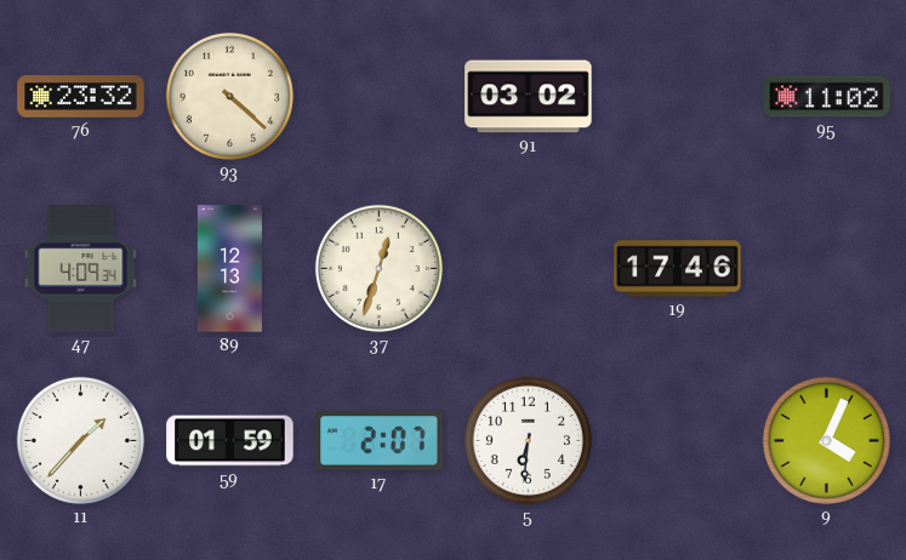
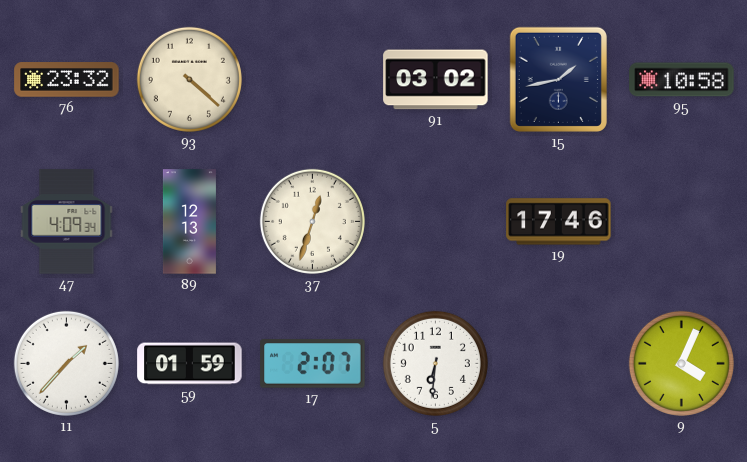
15: none -> 1:43 (558, 79)
95: 11:02 -> 10:58 (682, 80)
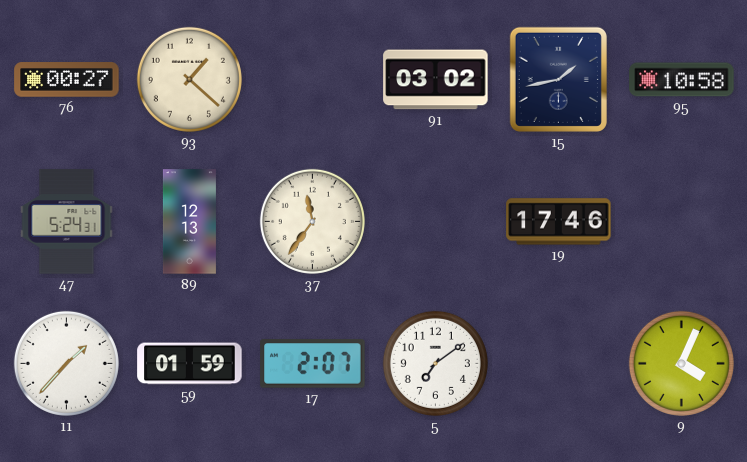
76: 23:32 -> 00:27 (67, 80)
93: 4:22 -> 1:22 (189, 79)
47: 4:09 -> 5:24 (67, 222)
37: 12:33 -> 11:36 (312, 221)
5: 6:31 -> 7:09 (435, 363)
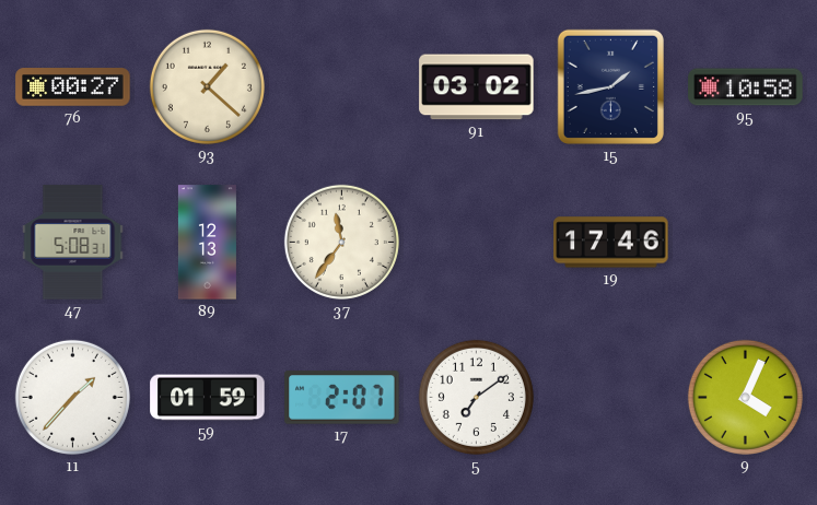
47: 5:24 -> 5:08 (73, 243)
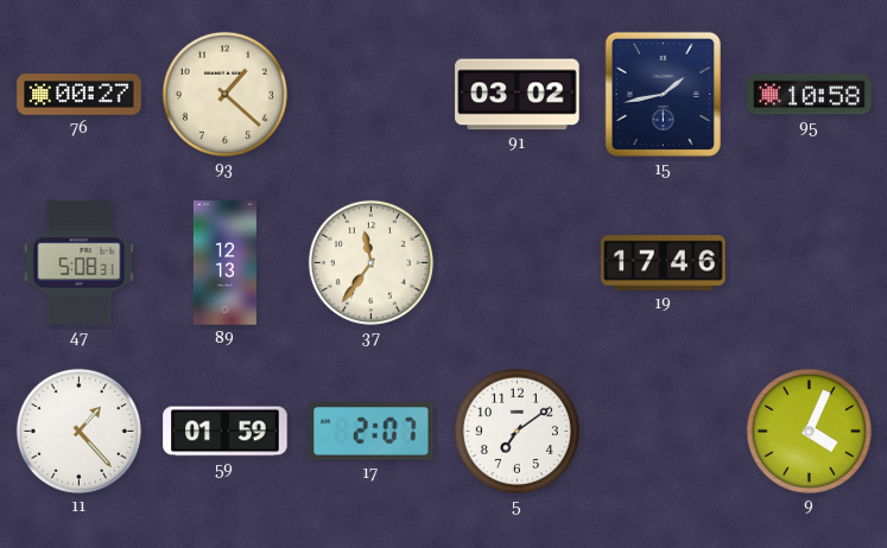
11: 1:37 -> 1:23 (78, 431)
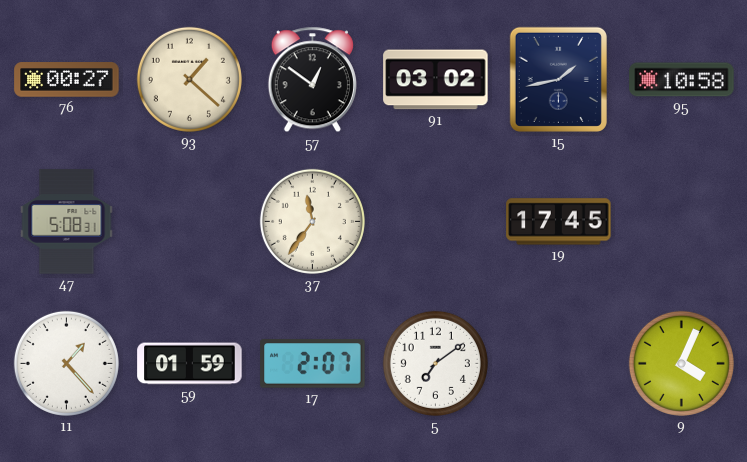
57: none -> 12:51 (312, 80)
89: 12:13 -> none (224, 263)
19: 17:46 -> 17:45 (559, 222)
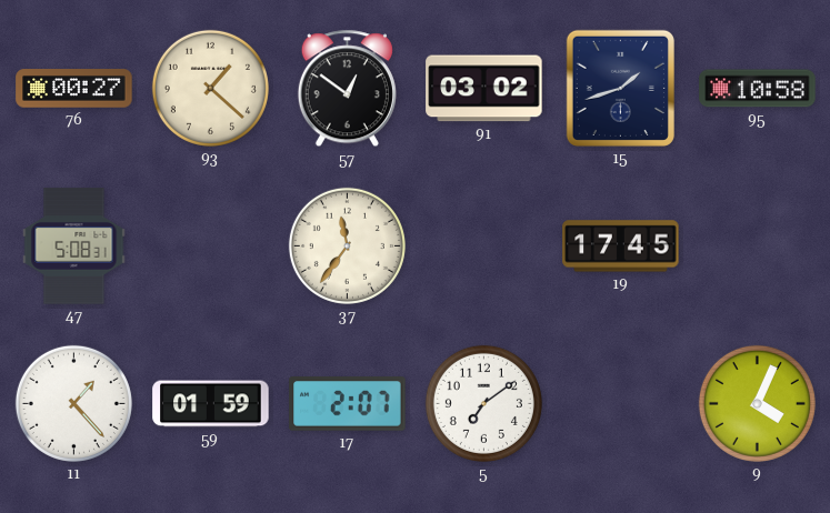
15: 1:43 -> 1:42 (620, 88)
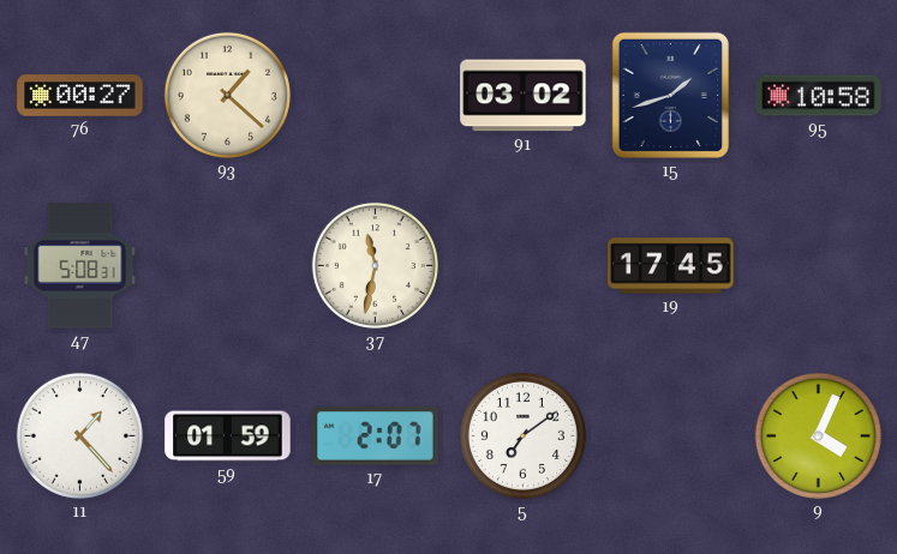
57: 12:51 -> none (347, 89)
37: 11:36 -> 11:32 (375, 265)
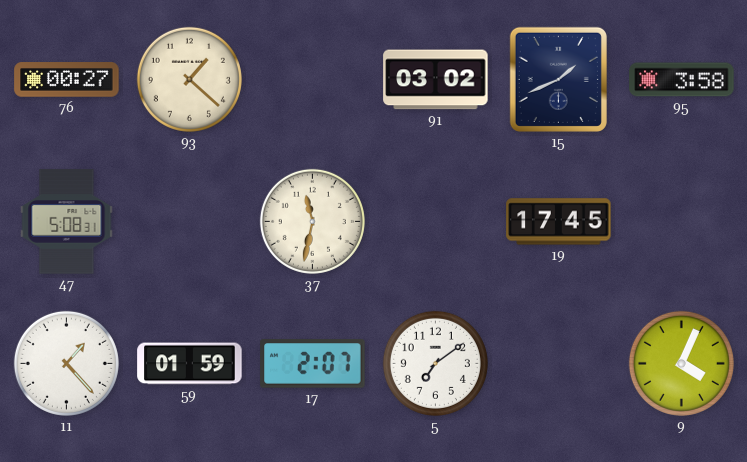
15: 1:42 -> 1:41 (558, 79)
95: 10:58 -> 3:58 (682, 80)
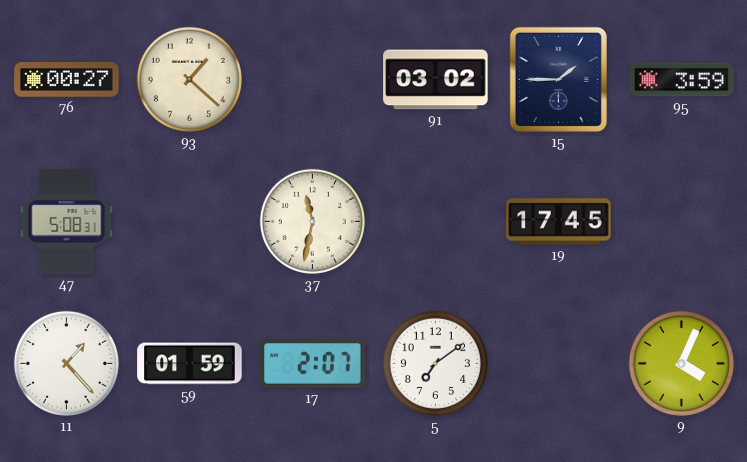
15: 1:41 -> 1:45 (558, 79)
95: 3:58 -> 3:59 (682, 80)
